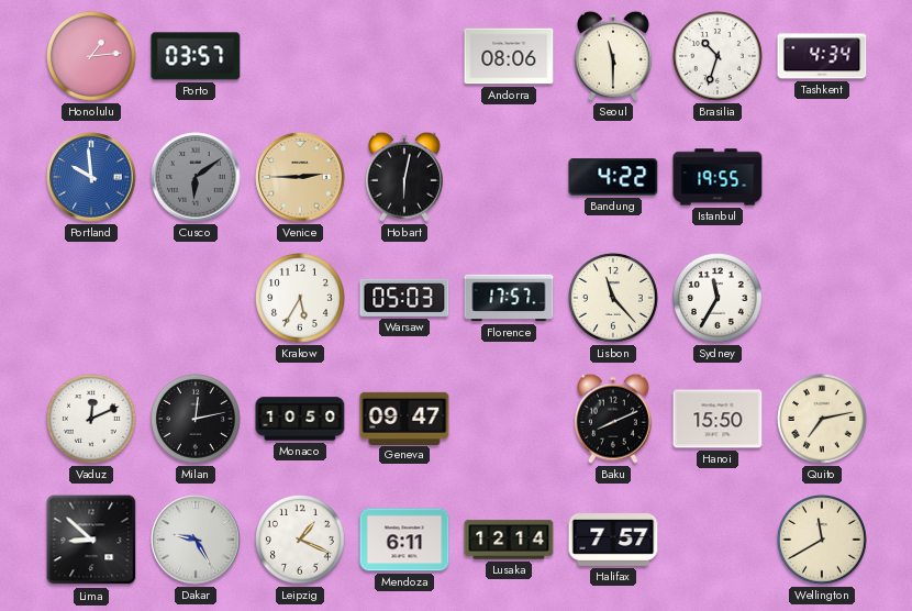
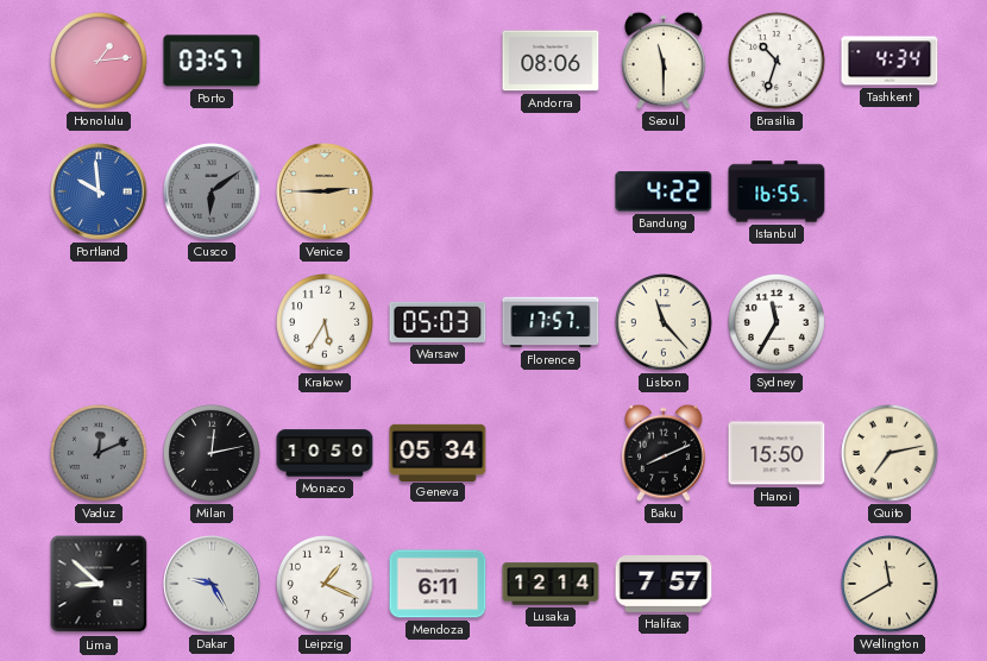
Hobart: 6:02 -> none (404, 177)
Istanbul: 19:55 -> 16:55 (777, 191)
Vaduz dial: white -> grey (100, 454)
Geneva: 09:47 -> 05:34 (438, 452)
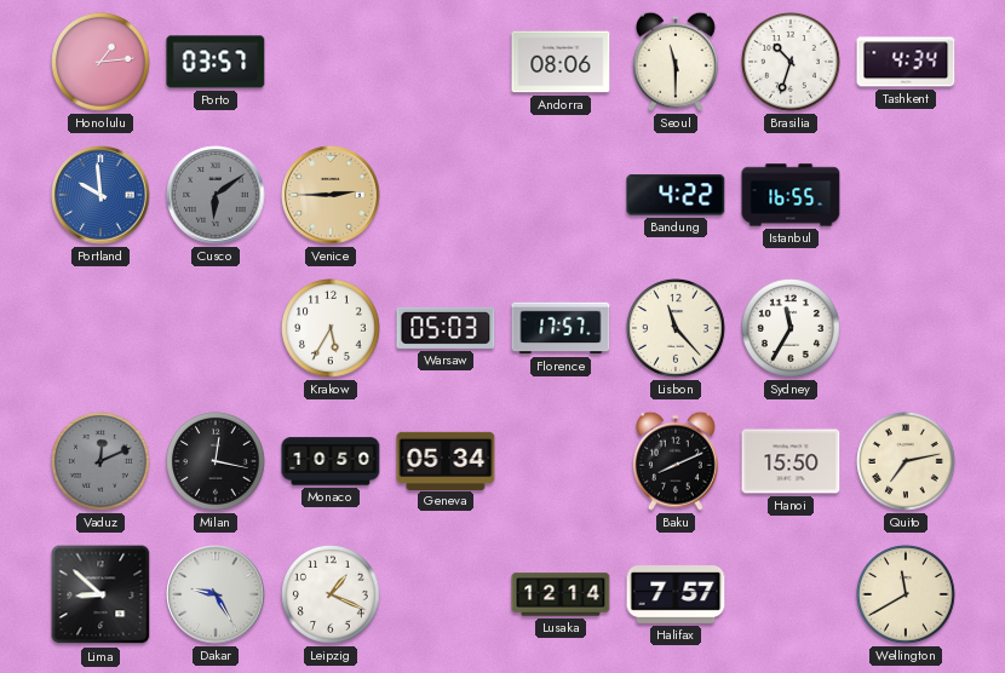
Milan: 12:13 -> 12:17 (217, 462)
Mendoza: 6:11 -> none (438, 584)
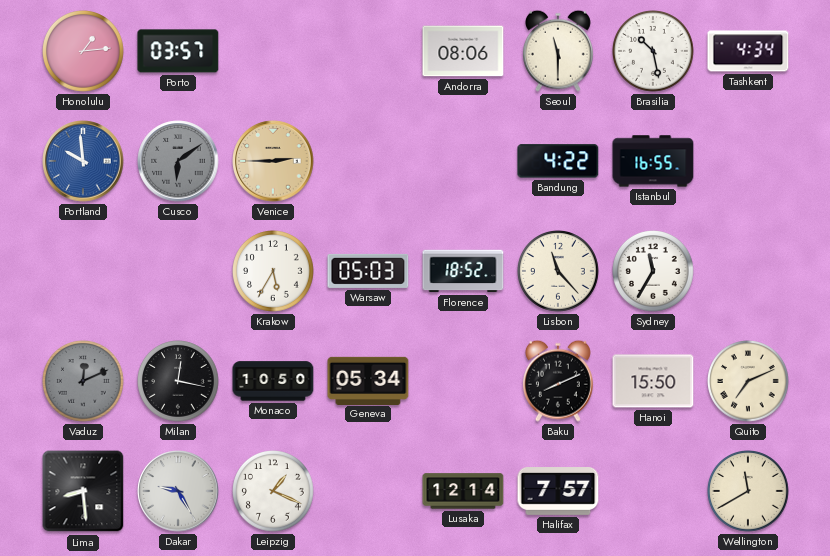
Brasilia: 10:33 -> 10:28 (654, 52)
Florence: 17:57 -> 18:52 (463, 271)
Quito: 7:13 -> 7:11 (749, 382)
Lima: 8:52 -> 8:29 (83, 491)
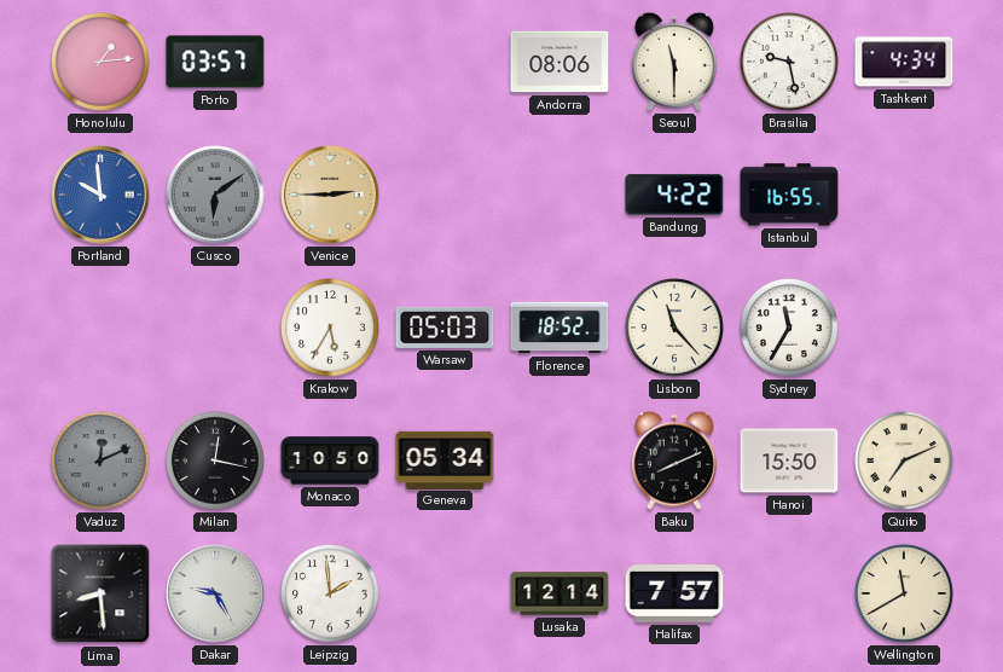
Brasilia: 10:28 -> 9:28 (790, 63)
Leipzig: 1:19 -> 1:59 (331, 595)
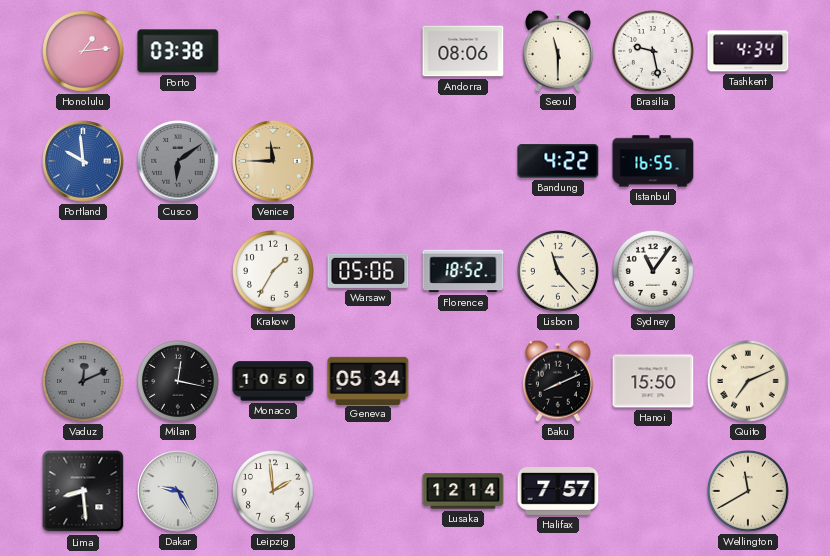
Porto: 03:57 -> 03:38 (178, 51)
Venice: 2:45 -> 11:45 (273, 161)
Krakow: 5:35 -> 1:35 (274, 272)
Warsaw: 05:03 -> 05:06 (368, 271)
Sydney: 11:35 -> 11:06 (654, 272)
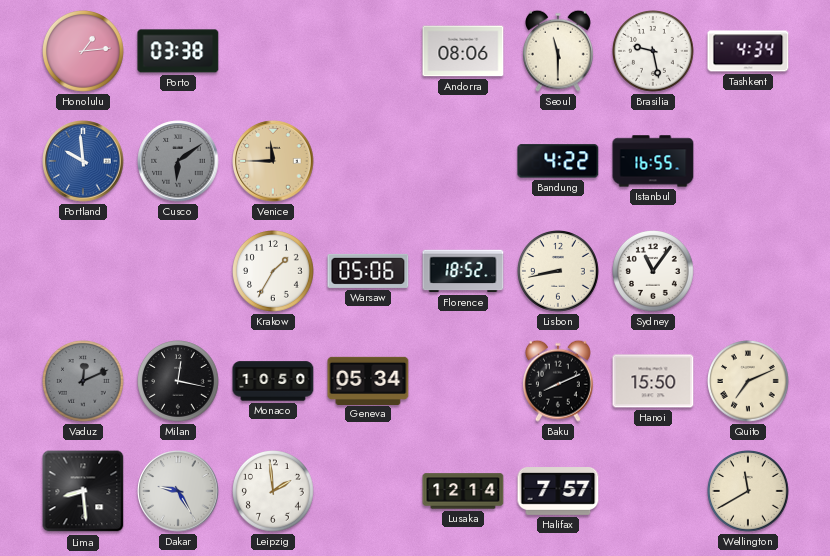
Lisbon: 11:23 -> 8:43 (559, 272)
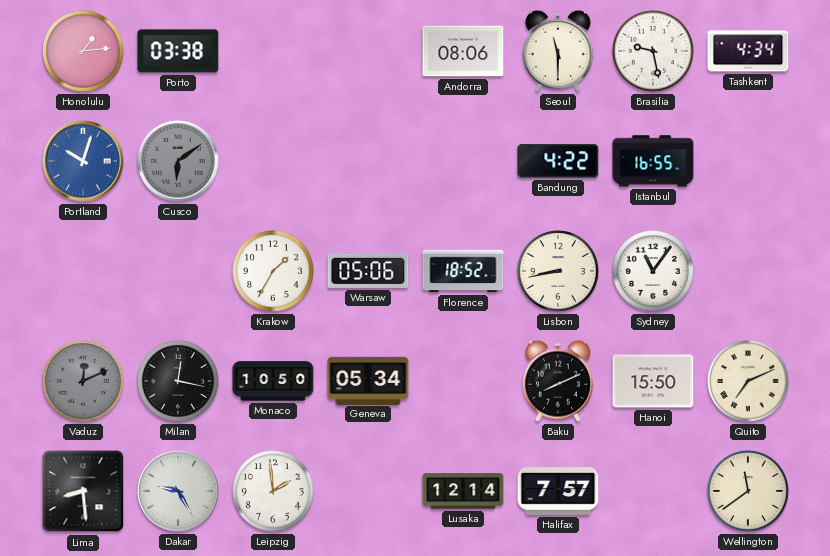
Portland: 9:59 -> 10:03 (83, 161)
Venice: 11:45 -> none (273, 161)
Wellington: 11:40 -> 11:39 (749, 492)
